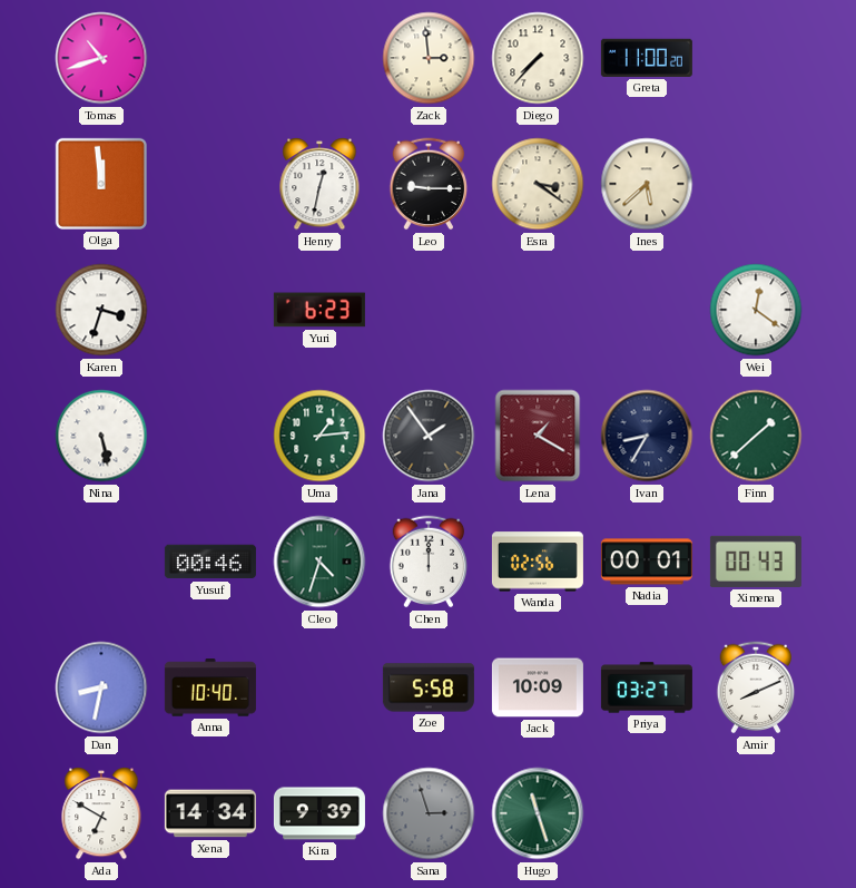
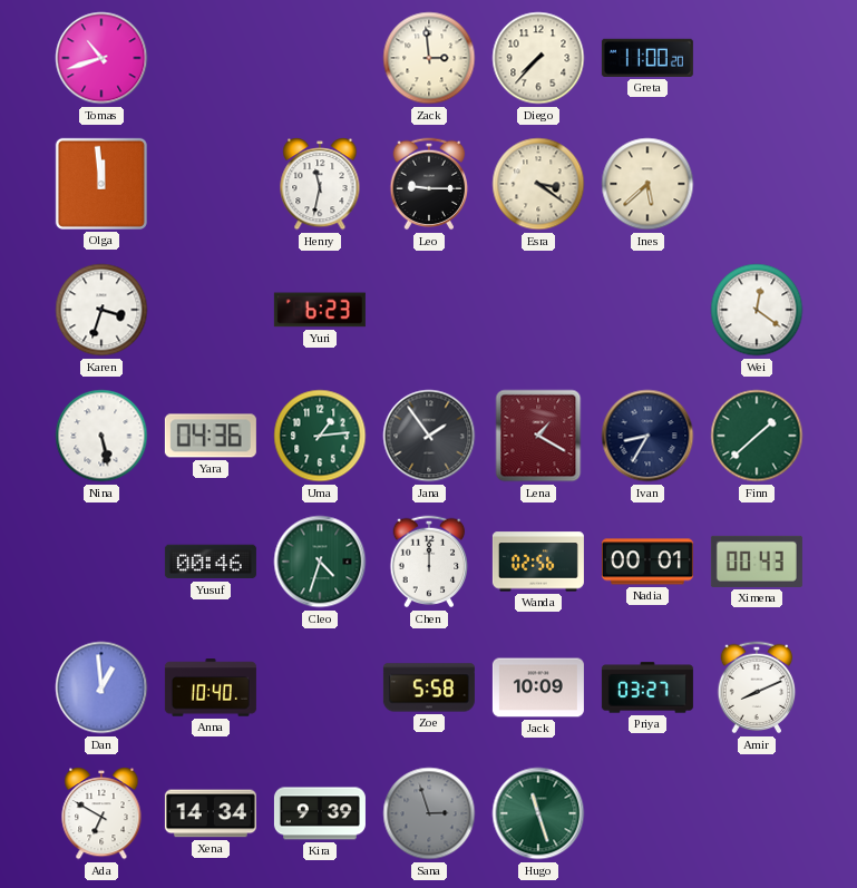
Henry: 12:32 -> 11:32 (320, 185)
Yara: none -> 04:36 (211, 436)
Dan: 8:32 -> 12:59 (101, 687)
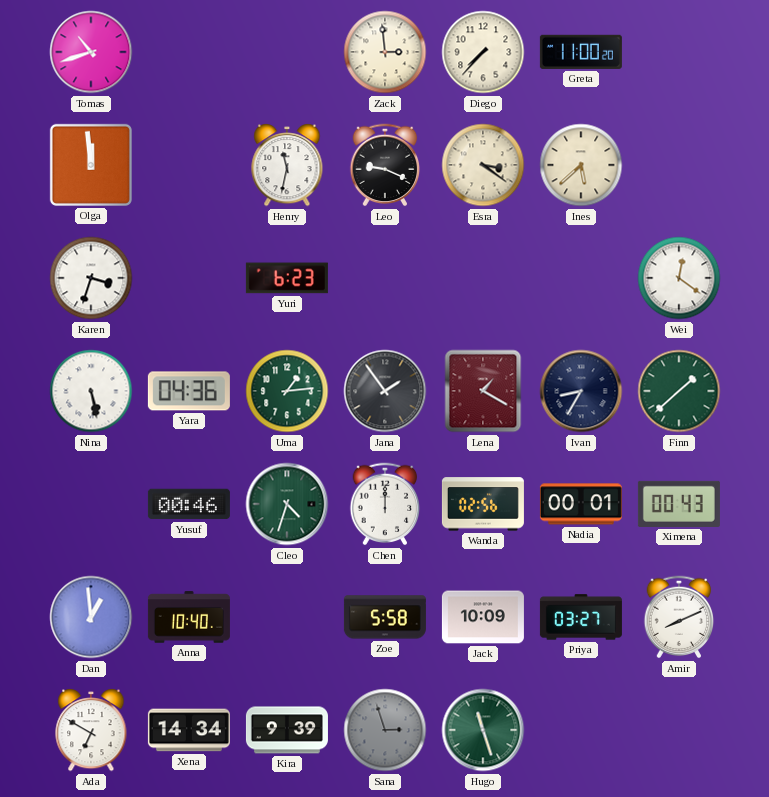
Leo: 9:15 -> 9:19 (385, 165)
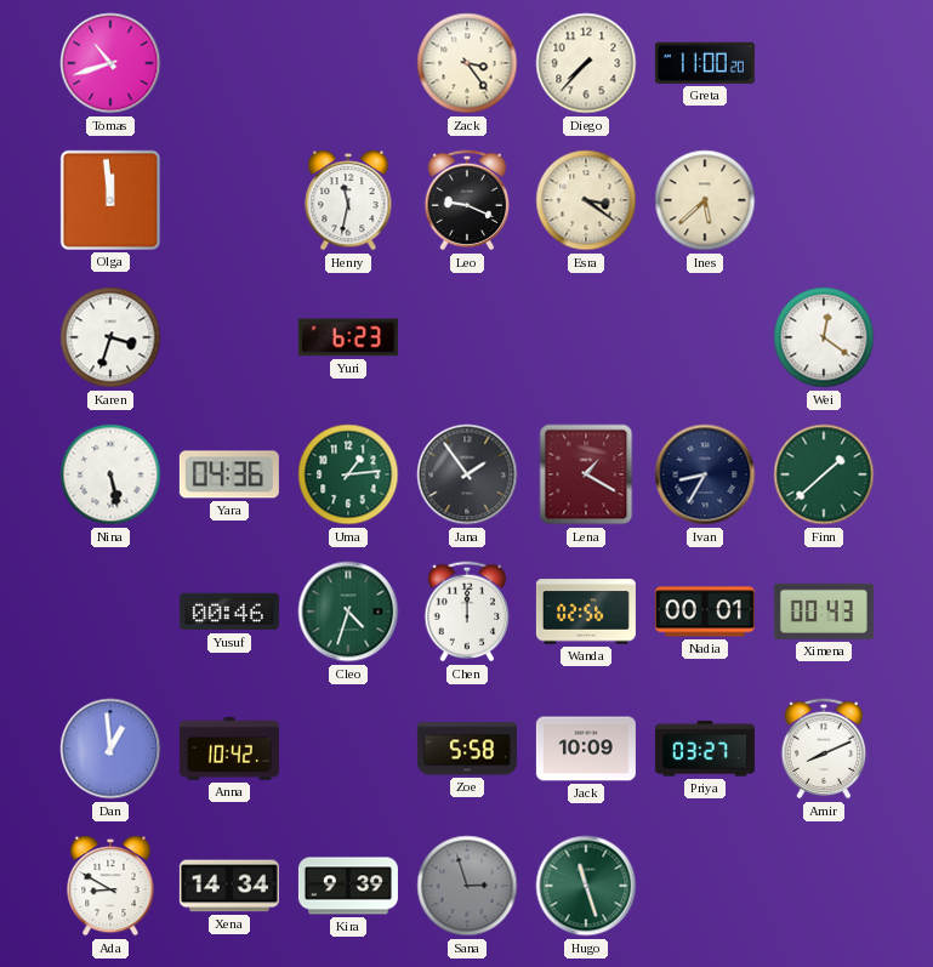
Zack: 2:59 -> 3:24 (467, 63)
Anna: 10:40 -> 10:42 (229, 749)
Ada: 6:50 -> 8:50 (110, 887)
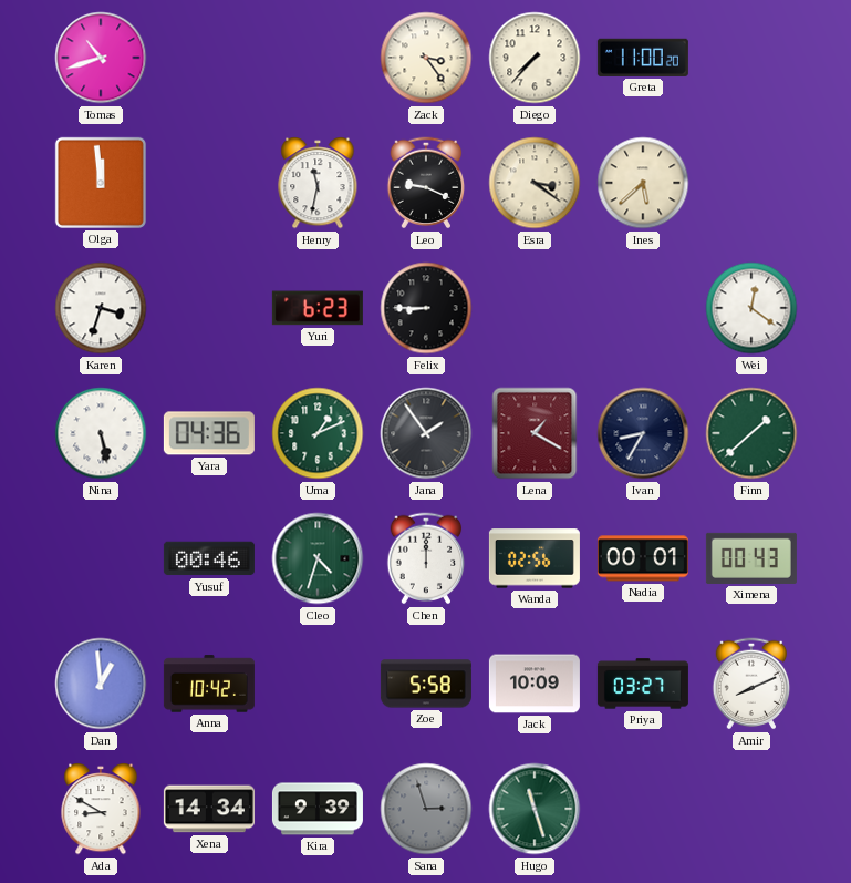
Felix: none -> 8:45 (426, 308)
Uma: 1:14 -> 1:11 (318, 433)
